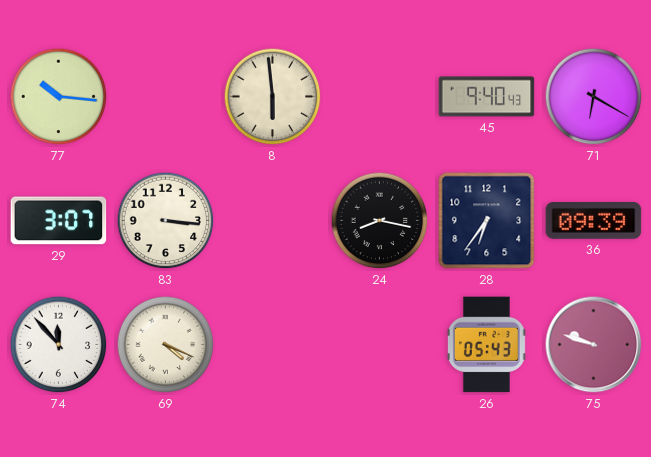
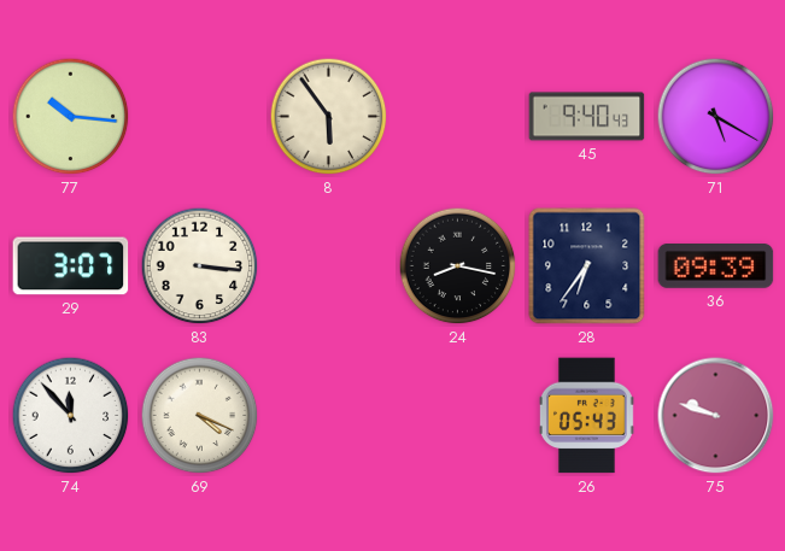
8: 5:59 -> 5:54 (329, 117)
71: 6:20 -> 5:20 (716, 117)
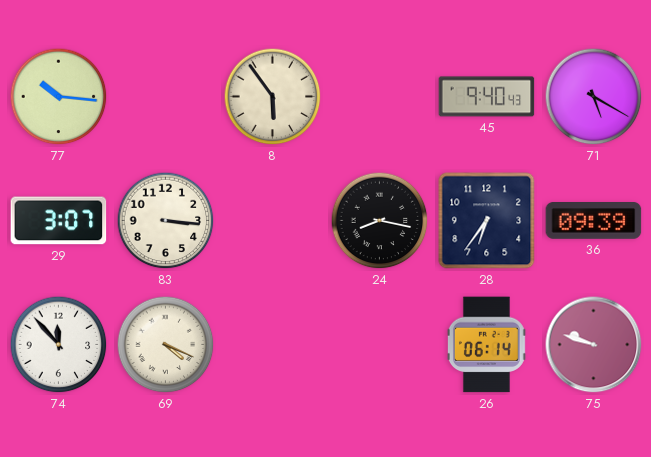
26: 05:43 -> 06:14 (486, 345)
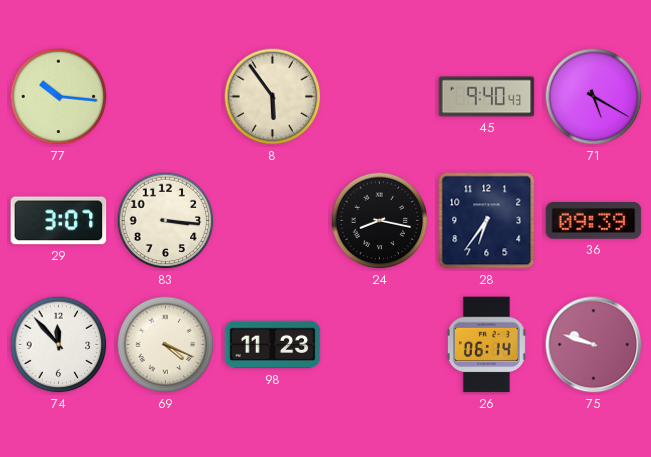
98: none -> 11:23 (273, 345)
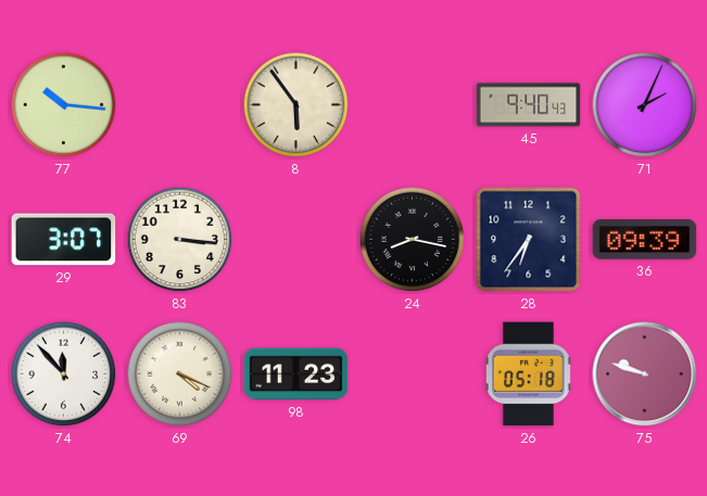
71: 5:20 -> 2:04 (645, 105)
26: 06:14 -> 05:18 (528, 374)
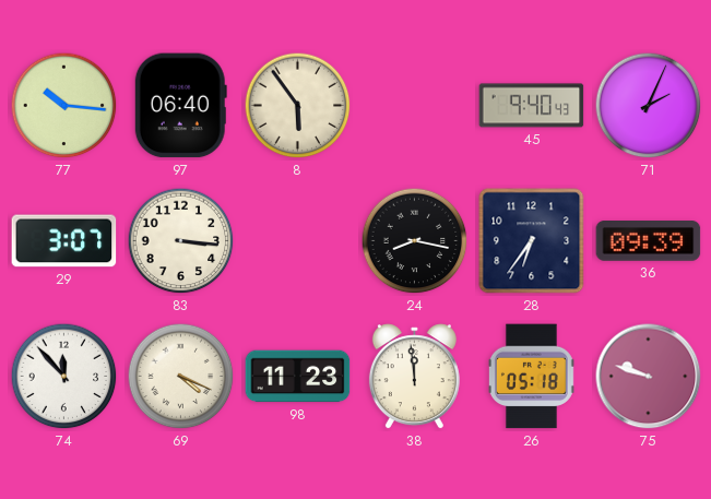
97: none -> 06:40 (180, 106)
38: none -> 11:59 (414, 377)
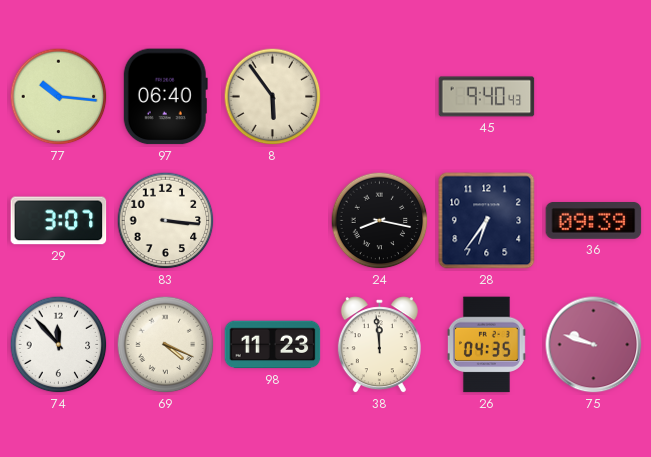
71: 2:04 -> none (649, 106)
26: 05:18 -> 04:35 (486, 345)
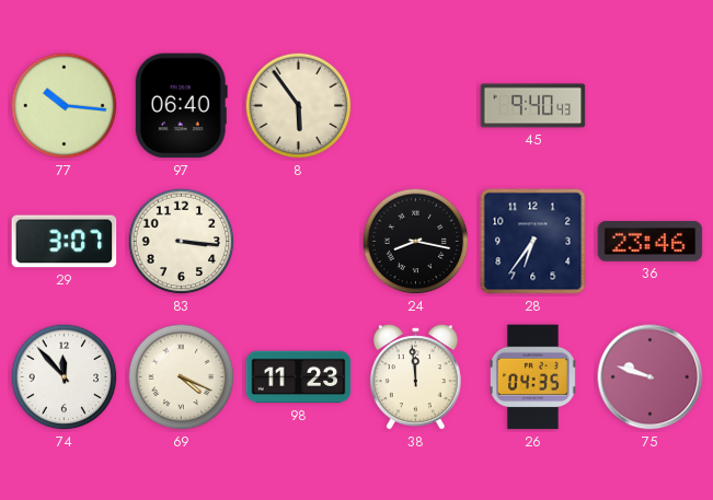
36: 09:39 -> 23:46 (651, 242)
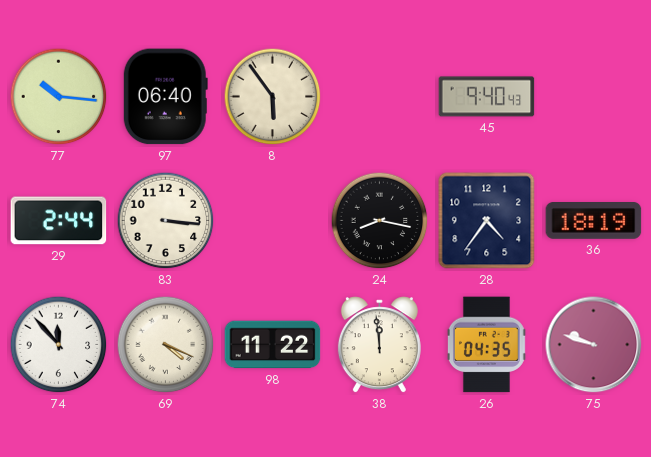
29: 3:07 -> 2:44 (59, 221)
28: 6:36 -> 4:36 (487, 221)
36: 23:46 -> 18:19 (594, 221)
98: 11:23 -> 11:22 (273, 345)
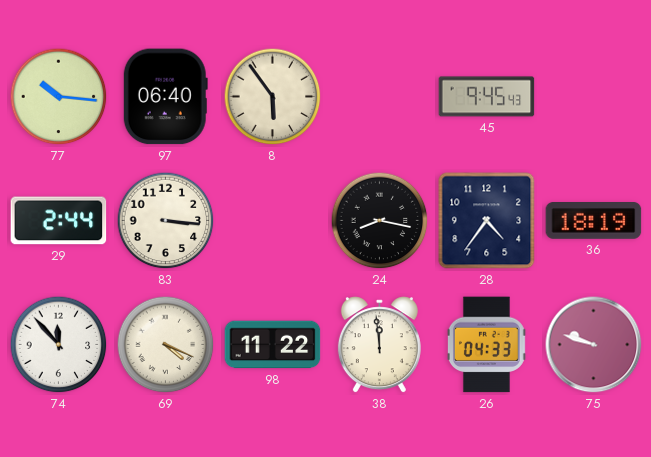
45: 9:40 -> 9:45 (487, 97)
26: 04:35 -> 04:33 (486, 345)
